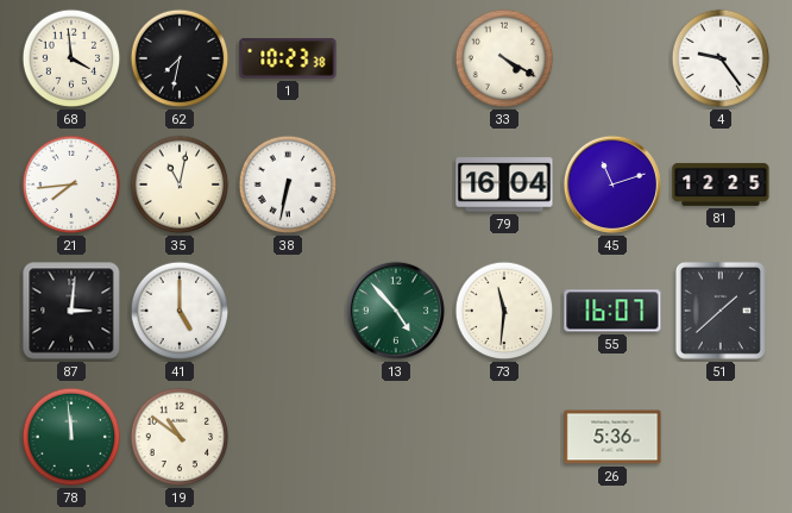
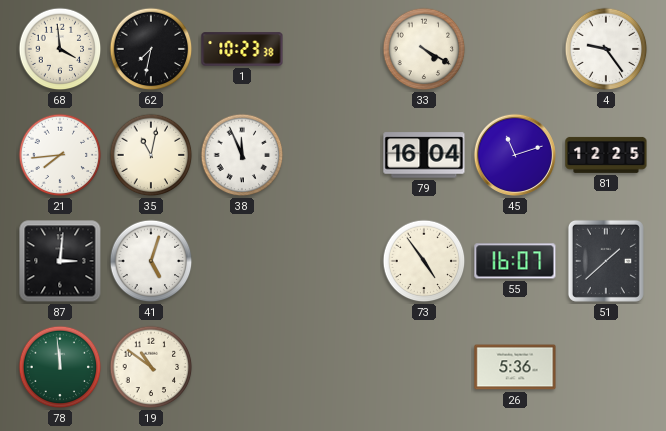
38: 6:32 -> 11:56 (242, 155)
41: 5:00 -> 5:03 (151, 261)
13: 4:53 -> none (396, 311)
73: 11:31 -> 4:54 (424, 261)
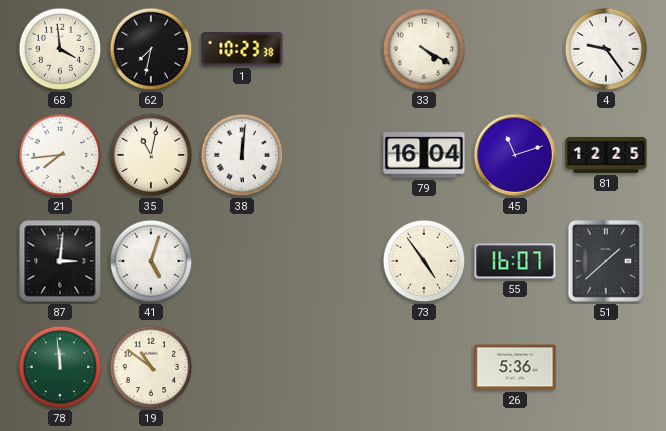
38: 11:56 -> 12:01 (242, 155)
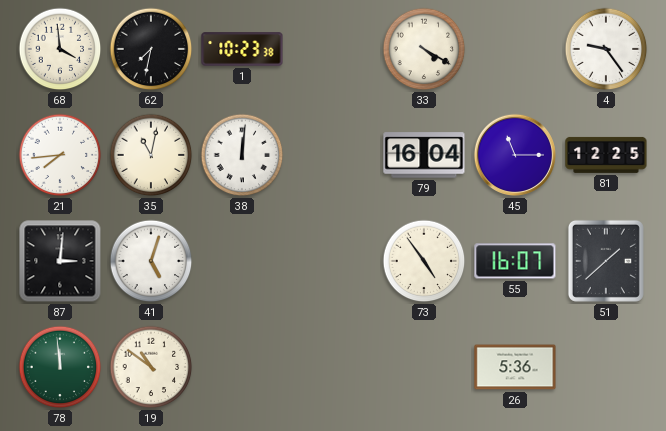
45: 11:12 -> 11:15 (515, 155)
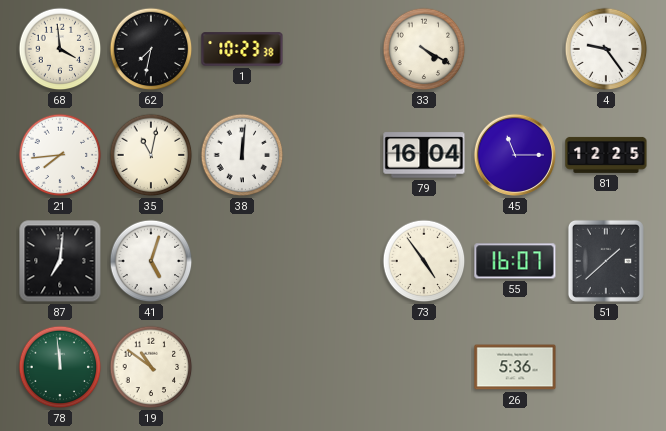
87: 3:01 -> 7:01 (60, 261)
